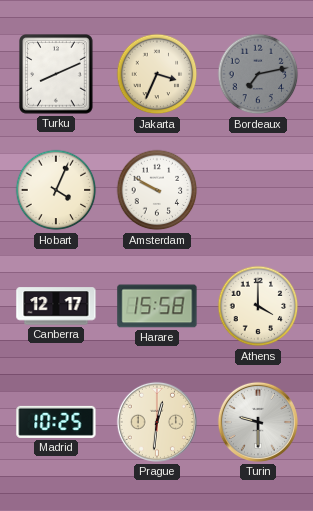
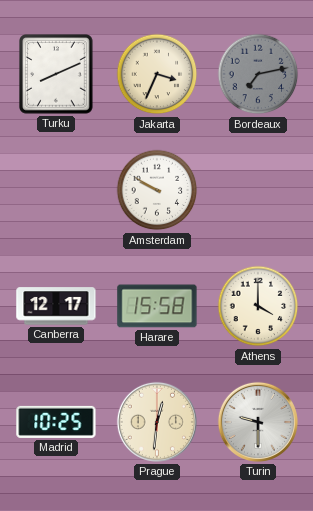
Hobart: 4:04 -> none (56, 190)
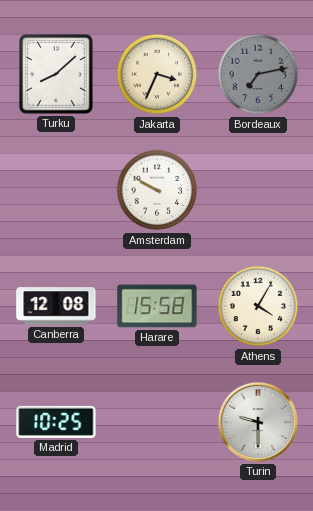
Turku: 8:11 -> 8:08 (56, 74)
Canberra: 12:17 -> 12:08 (56, 306)
Athens: 4:00 -> 4:05 (258, 306)
Prague: 12:31 -> none (157, 422)
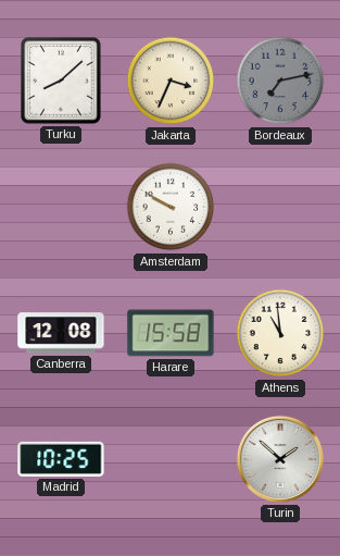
Athens: 4:05 -> 10:59 (280, 333)
Turin: 9:30 -> 1:52 (280, 459)
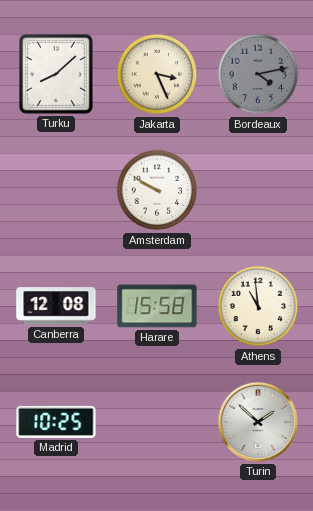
Jakarta: 3:34 -> 3:26 (157, 74)
Bordeaux: 7:13 -> 4:13 (258, 74)
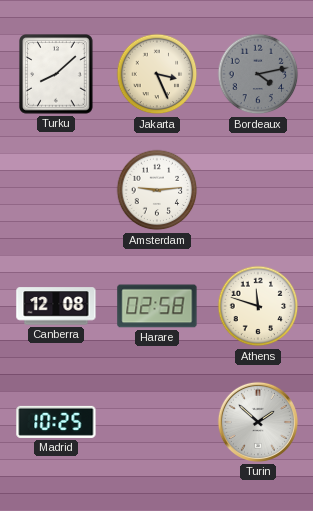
Amsterdam: 9:50 -> 9:14 (157, 190)
Harare: 15:58 -> 02:58 (157, 306)
Athens: 10:59 -> 11:48 (258, 306)
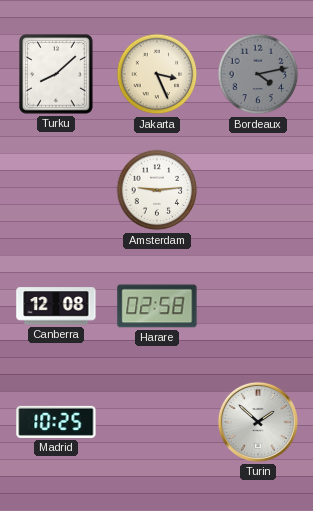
Athens: 11:48 -> none (258, 306)
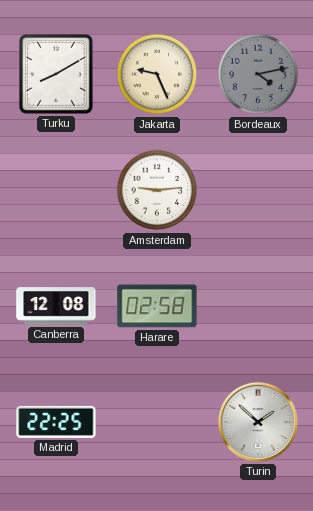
Turku: 8:08 -> 8:10 (56, 74)
Jakarta: 3:26 -> 9:26 (157, 74)
Madrid: 10:25 -> 22:25 (56, 422)
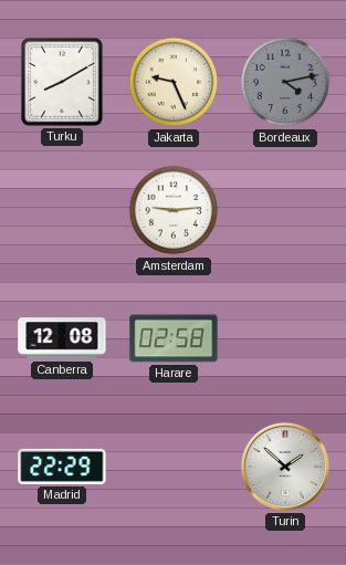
Madrid: 22:25 -> 22:29 (62, 467)
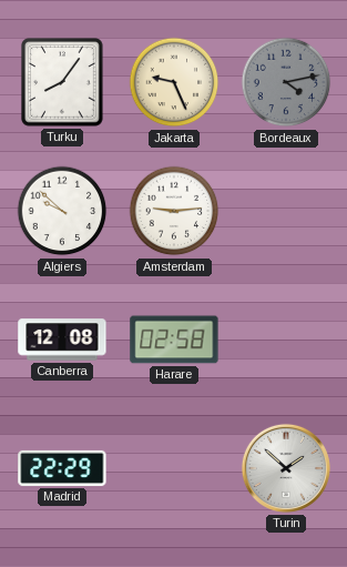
Turku: 8:10 -> 8:06 (62, 82)
Algiers: none -> 9:52 (62, 211)
